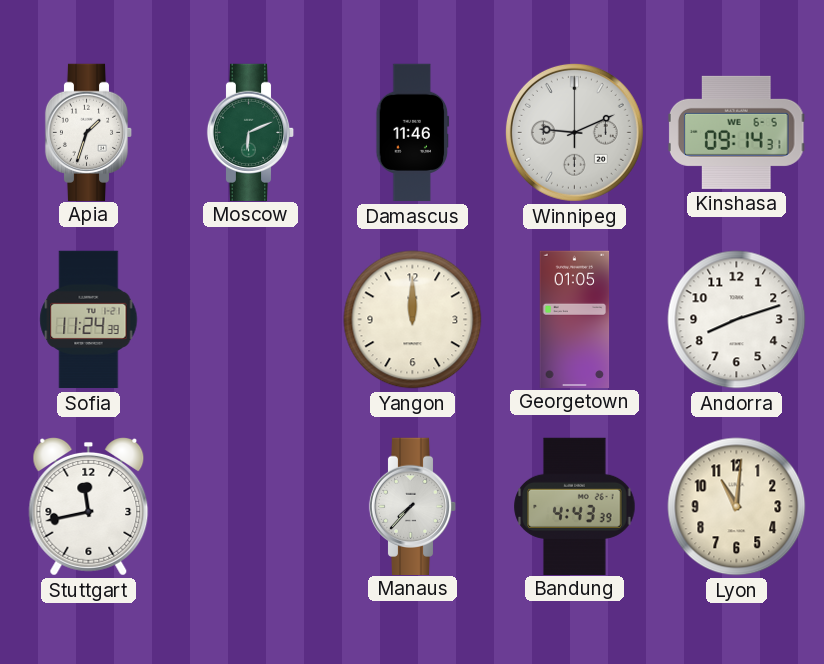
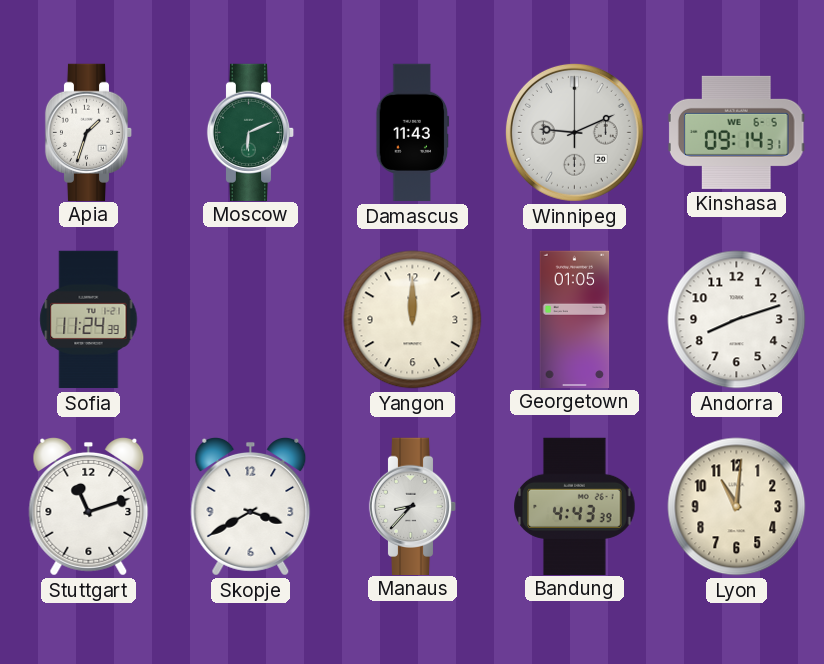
Damascus: 11:46 -> 11:43 (413, 133)
Stuttgart: 11:43 -> 11:12 (89, 506)
Skopje: none -> 3:40 (251, 506)
Manaus: 7:37 -> 8:37 (413, 506)
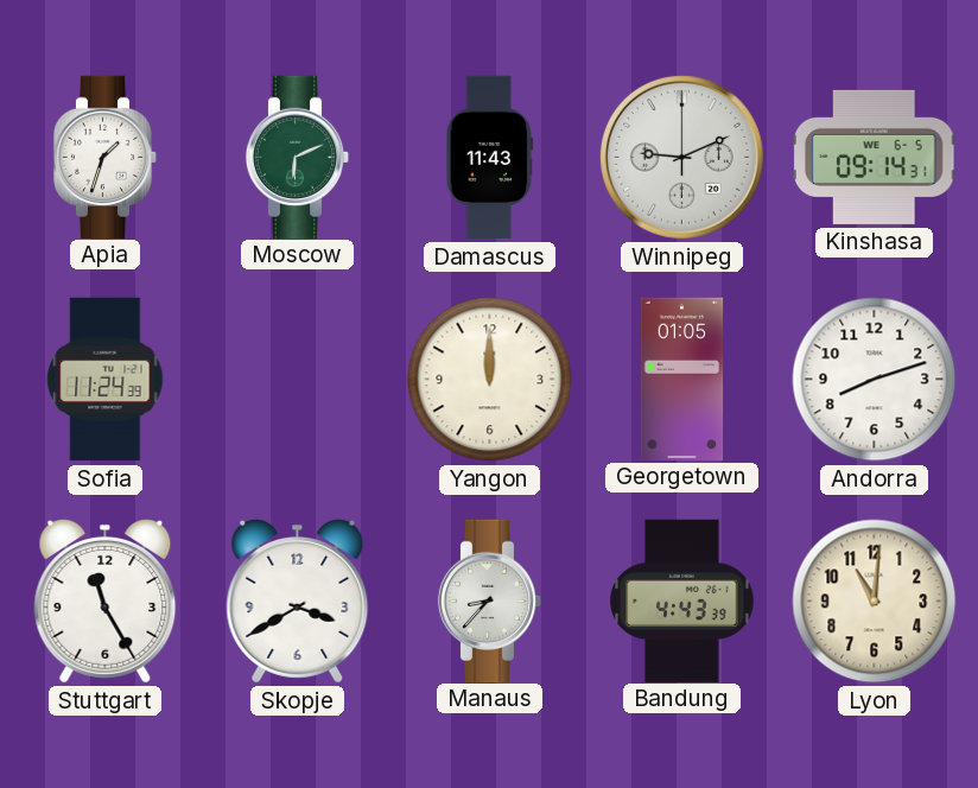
Stuttgart: 11:12 -> 11:25 (106, 600)
